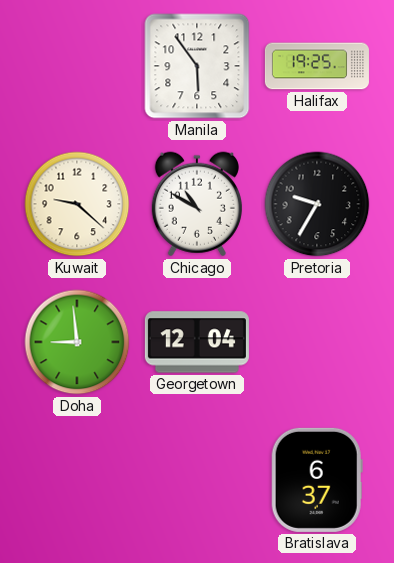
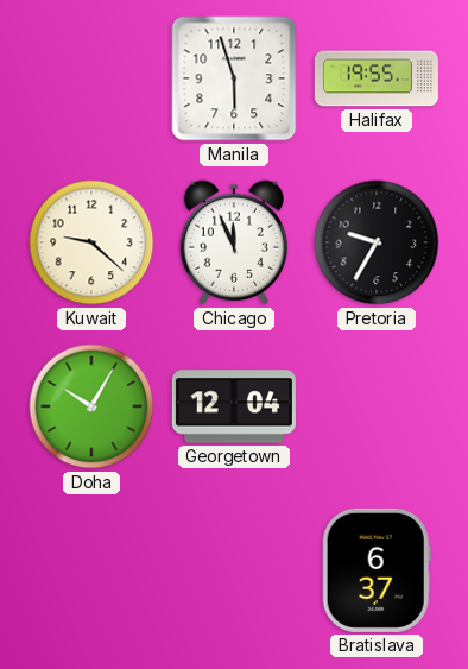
Manila: 5:54 -> 5:57 (234, 78)
Halifax: 19:25 -> 19:55 (377, 78)
Chicago: 10:50 -> 11:56 (234, 242)
Doha: 8:59 -> 10:05 (91, 406)
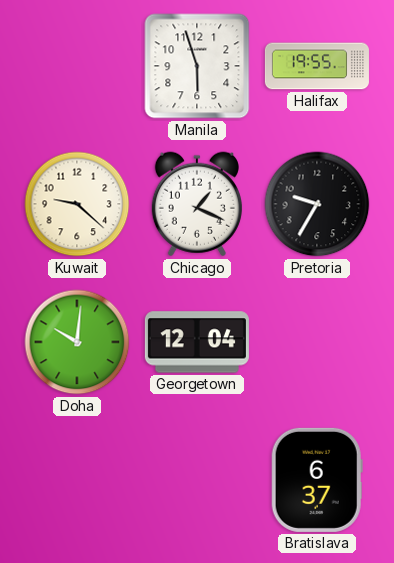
Chicago: 11:56 -> 1:19 (197, 204)
Doha: 10:05 -> 10:01 (77, 342)
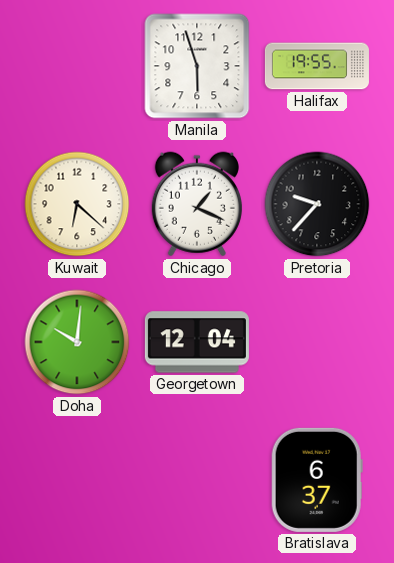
Kuwait: 9:22 -> 6:22 (77, 204)
Pretoria: 9:35 -> 9:37 (317, 204)
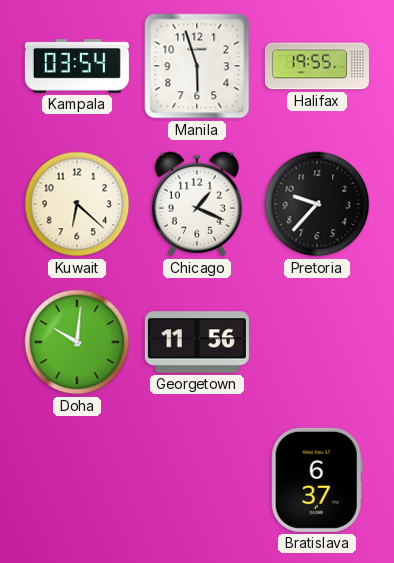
Kampala: none -> 03:54 (77, 66)
Georgetown: 12:04 -> 11:56 (197, 342)
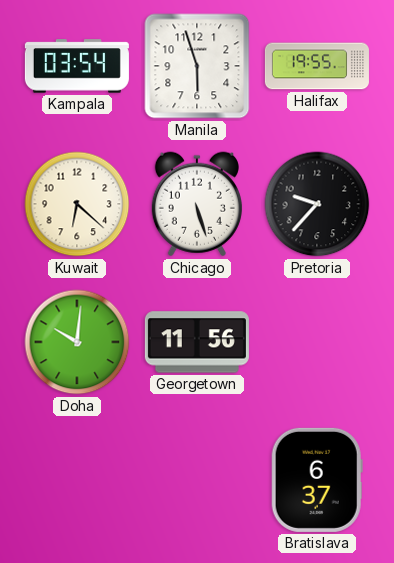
Chicago: 1:19 -> 5:27 (197, 204)
